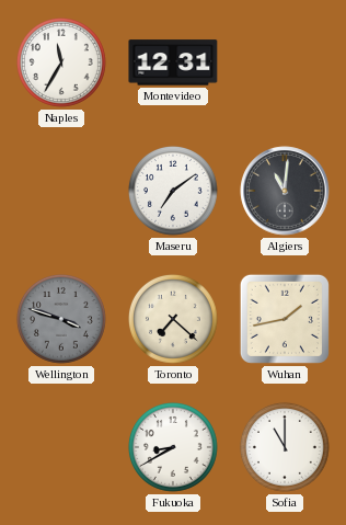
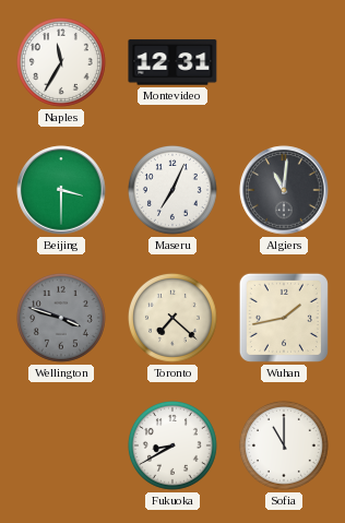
Beijing: none -> 3:30 (61, 190)
Maseru: 7:09 -> 7:04 (172, 190)
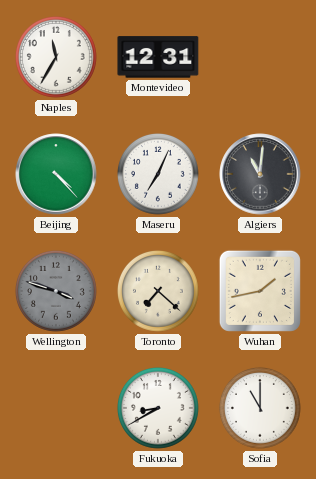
Beijing: 3:30 -> 4:23 (56, 174)
